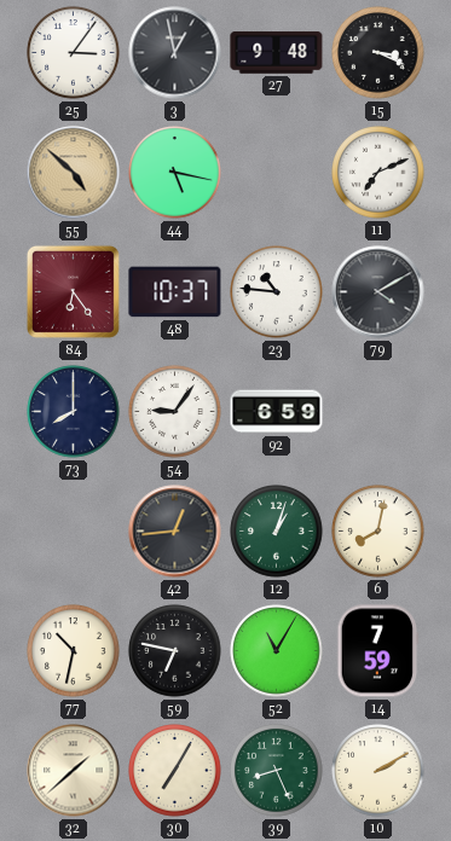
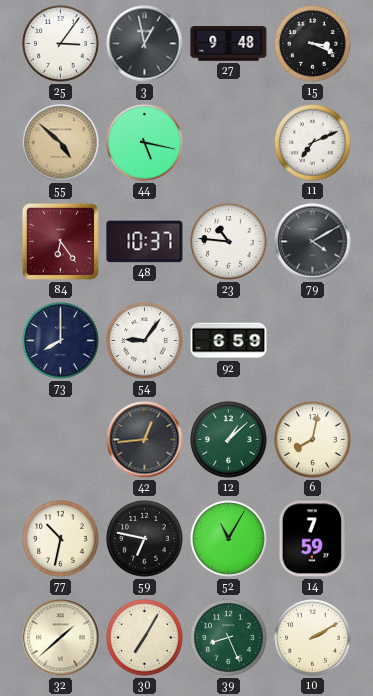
12: 1:03 -> 1:08 (229, 440)
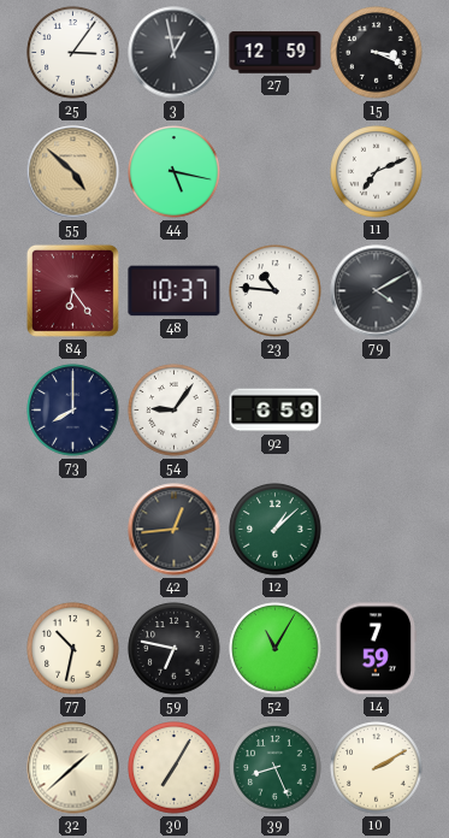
27: 9:48 -> 12:59 (276, 53)
6: 8:02 -> none (313, 440)
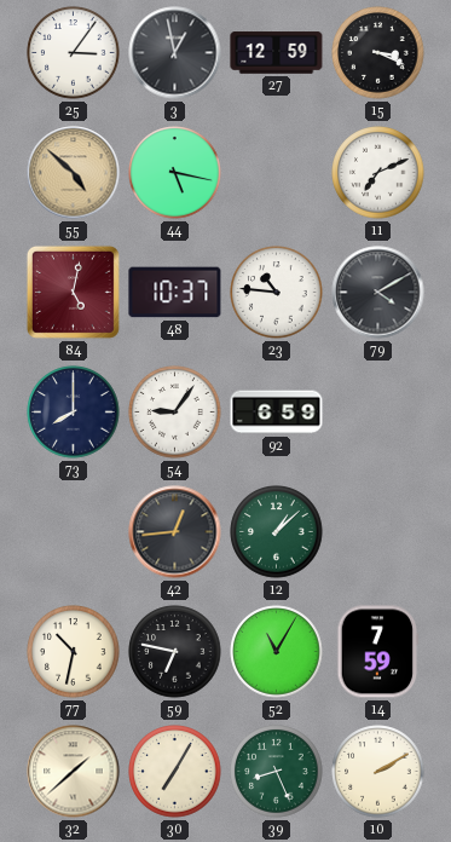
84: 6:24 -> 5:02 (73, 292)
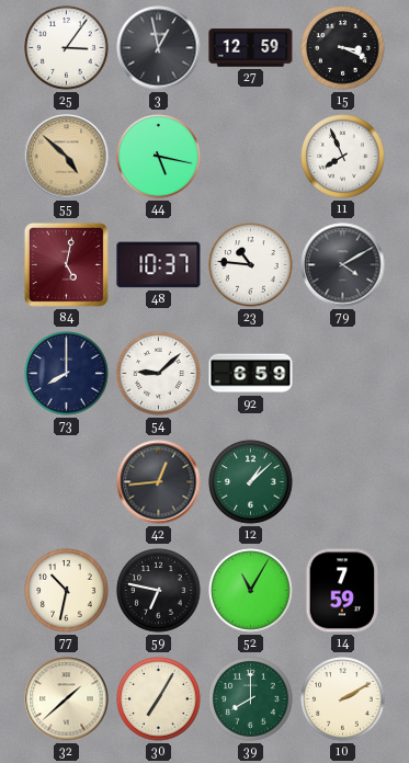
11: 7:11 -> 7:56 (343, 157)
54: 9:06 -> 9:08 (159, 374)
39: 8:26 -> 8:00 (251, 699)
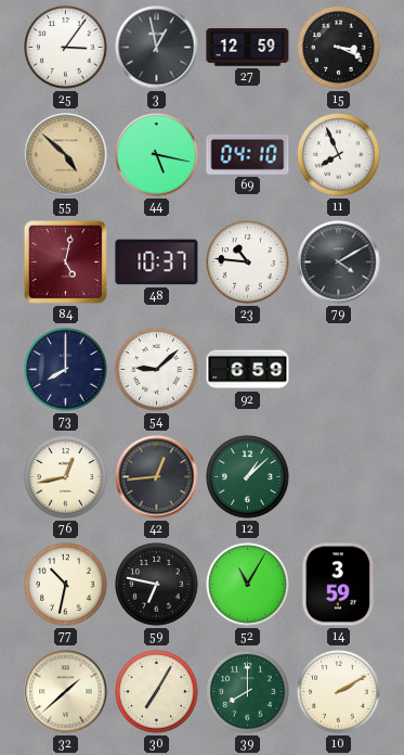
69: none -> 04:10 (248, 154)
76: none -> 12:43 (66, 477)
14: 7:59 -> 3:59 (339, 585)
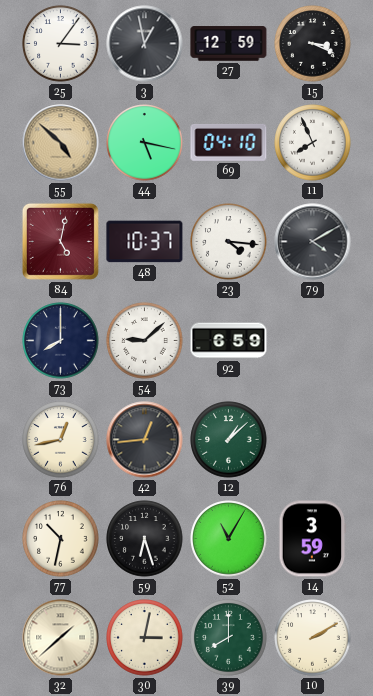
23: 10:46 -> 4:16 (229, 242)
59: 6:47 -> 6:27 (145, 539)
30: 7:05 -> 3:02 (145, 638)
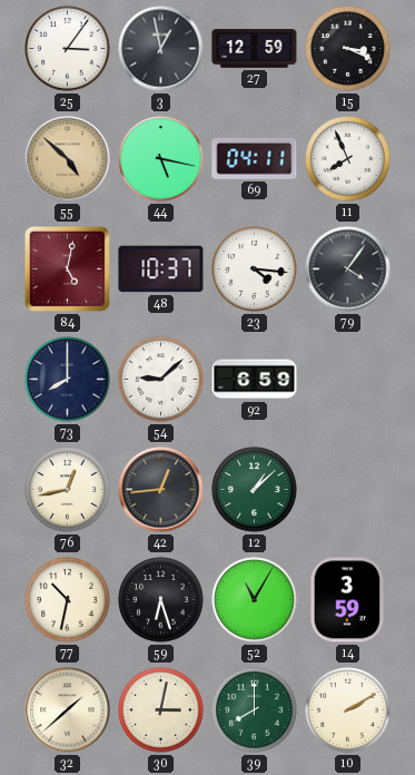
69: 04:10 -> 04:11 (255, 158)
79: 4:10 -> 4:06 (348, 269)
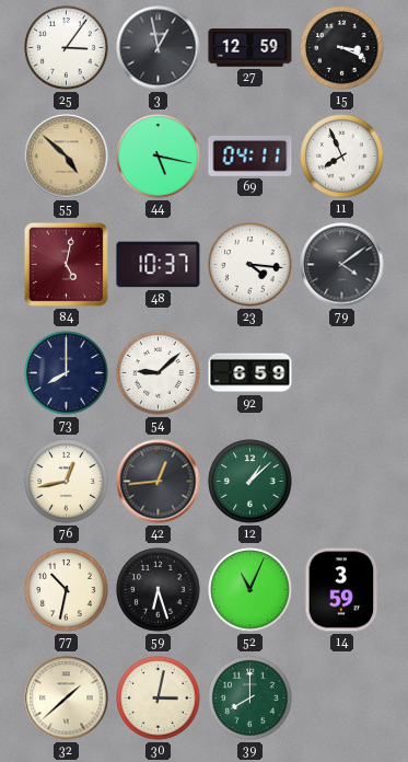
79: 4:06 -> 4:09 (342, 265)
52: 11:05 -> 11:04 (250, 590)
10: 2:10 -> none (348, 710)
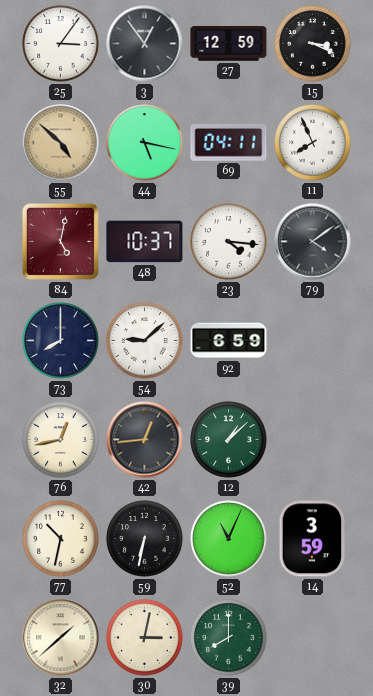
3: 12:58 -> 12:54 (145, 44)
59: 6:27 -> 6:32 (145, 539)
